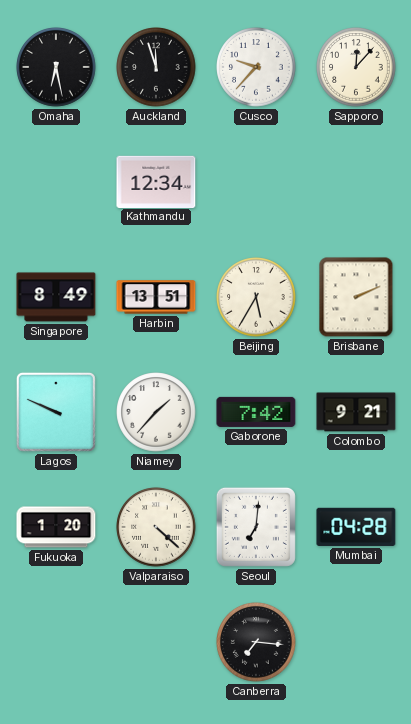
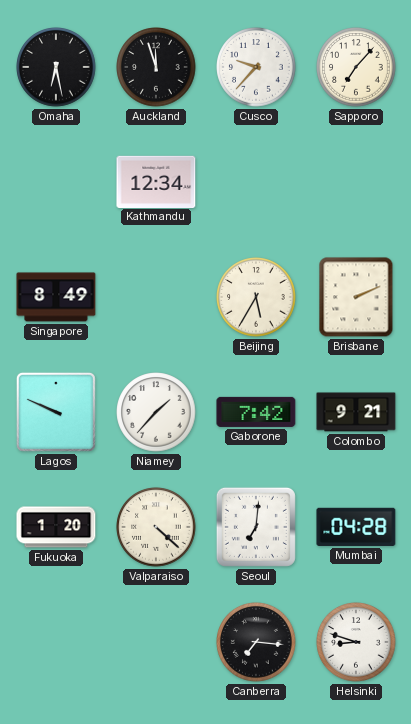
Sapporo: 12:07 -> 7:07 (356, 67)
Harbin: 13:51 -> none (156, 297)
Helsinki: none -> 8:48 (356, 642)
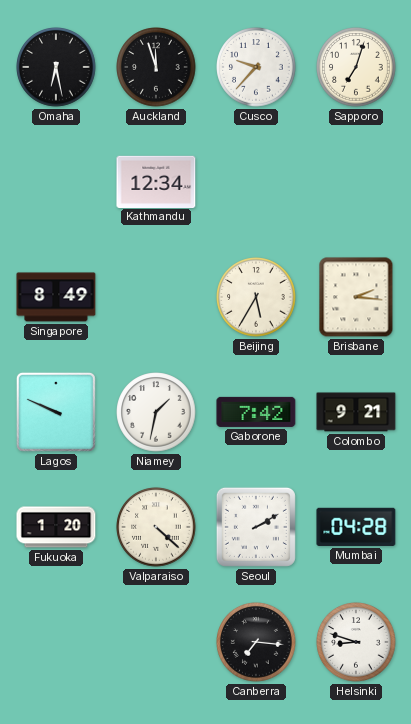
Sapporo: 7:07 -> 7:03 (356, 67)
Brisbane: 2:11 -> 2:16 (356, 297)
Niamey: 1:37 -> 1:32 (156, 412)
Seoul: 7:01 -> 2:10 (256, 527)
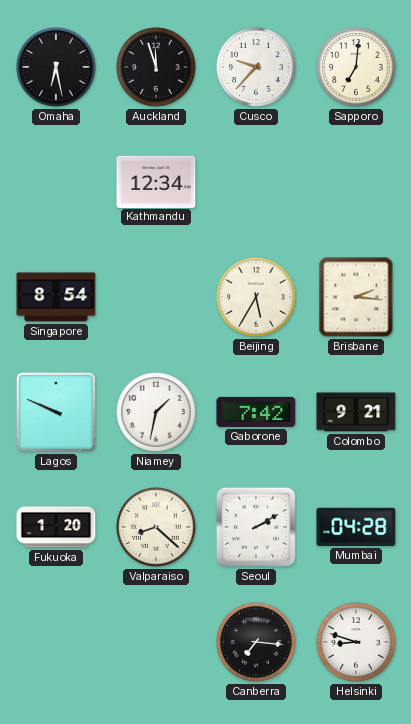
Sapporo: 7:03 -> 7:01 (356, 67)
Singapore: 8:49 -> 8:54 (56, 297)
Valparaiso: 4:22 -> 8:22 (156, 527)
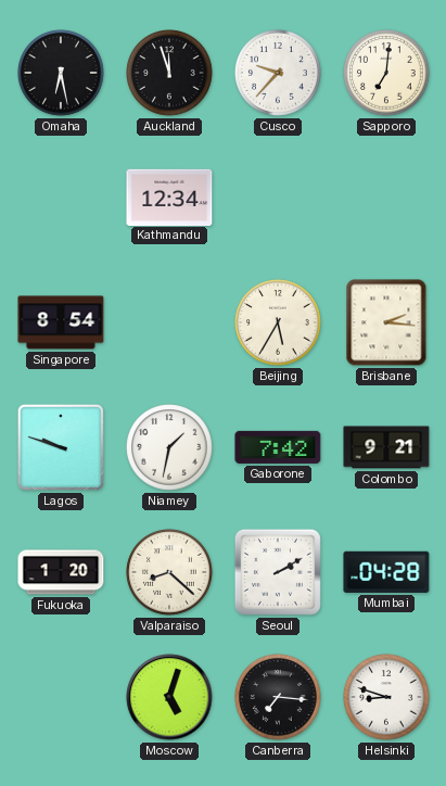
Lagos: 9:49 -> 9:48 (61, 447)
Moscow: none -> 5:03 (169, 697)
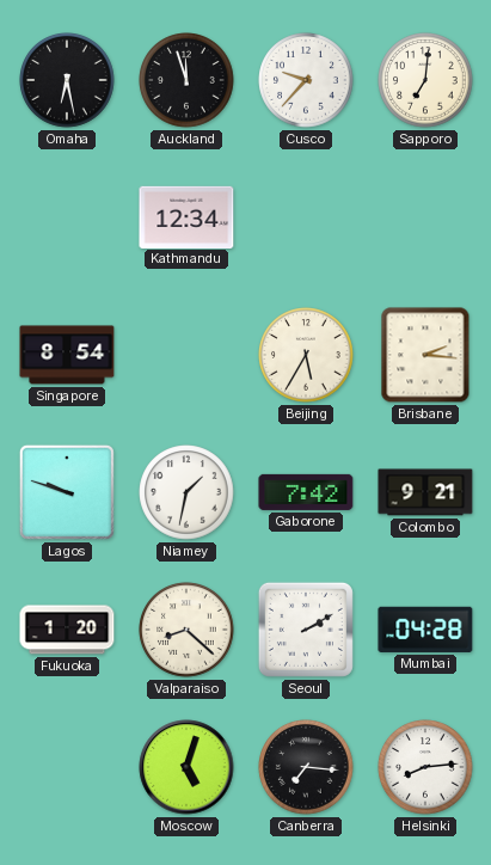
Helsinki: 8:48 -> 8:14 (425, 767)
